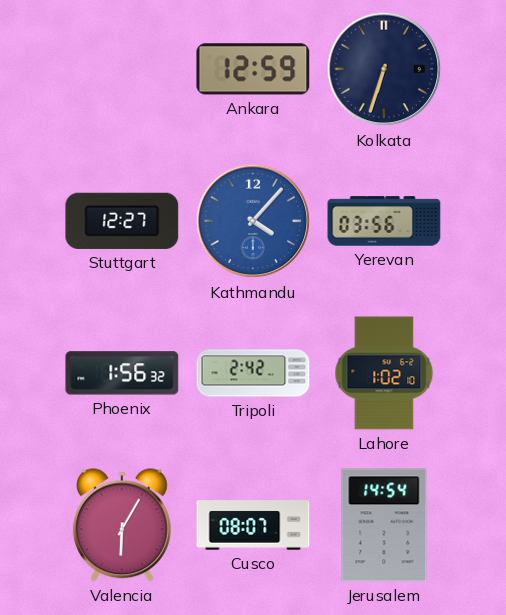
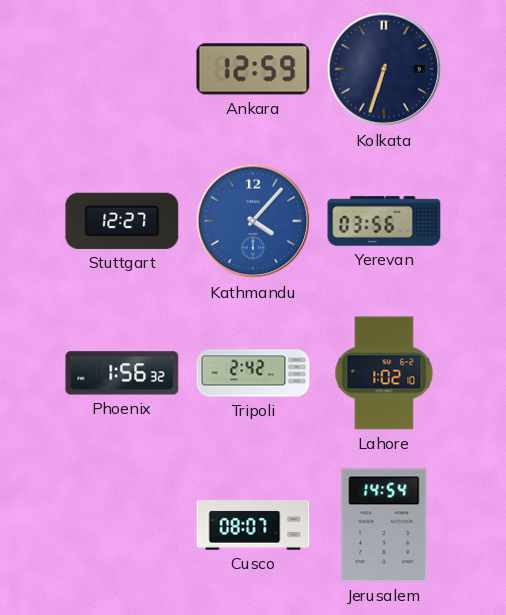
Valencia: 6:05 -> none (122, 525)
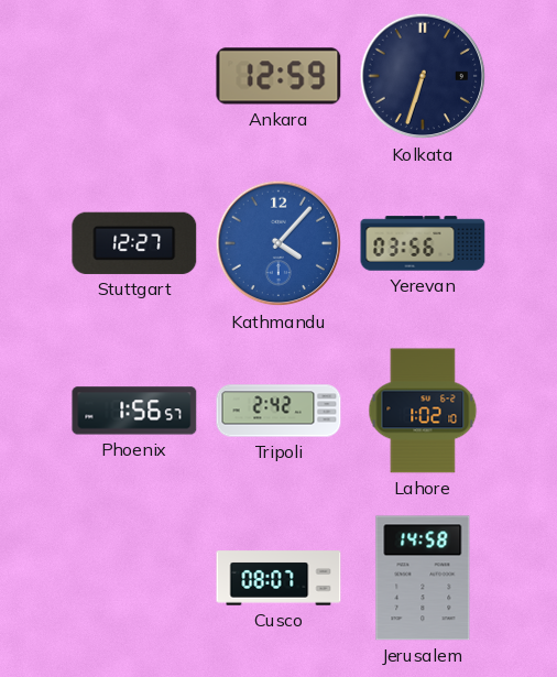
Phoenix: 1:56:32 -> 1:56:57 (134, 411)
Jerusalem: 14:54 -> 14:58 (423, 578)
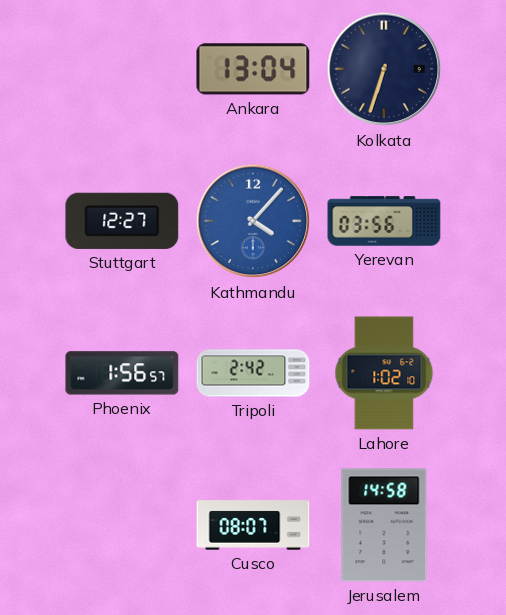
Ankara: 12:59 -> 13:04 (253, 69)
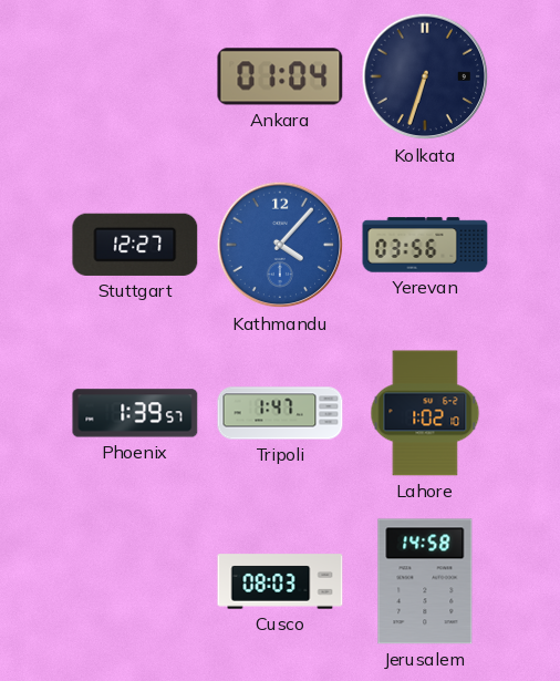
Ankara: 13:04 -> 01:04 (280, 76)
Phoenix: 1:56 -> 1:39 (135, 413)
Tripoli: 2:42 -> 1:47 (280, 413)
Cusco: 08:07 -> 08:03 (280, 581)
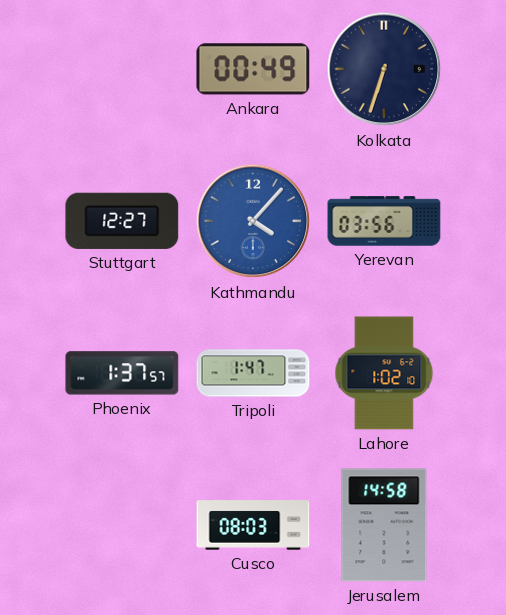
Ankara: 01:04 -> 00:49 (253, 69)
Phoenix: 1:39 -> 1:37 (122, 373)
